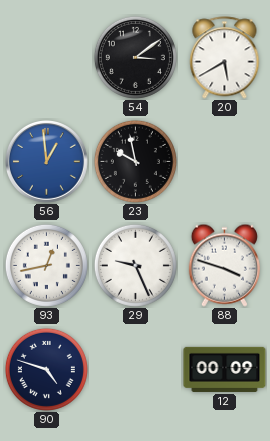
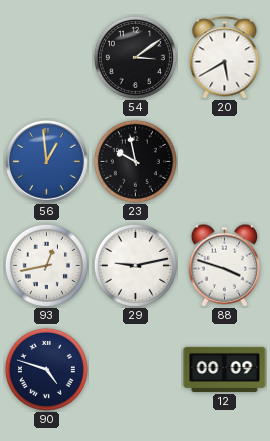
29: 9:26 -> 9:13 (135, 265)
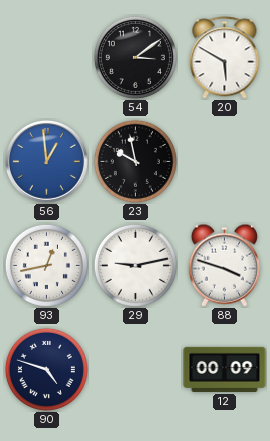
20: 5:40 -> 5:50 (225, 58)
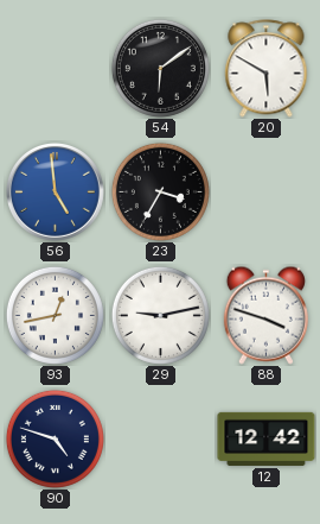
54: 3:09 -> 6:09 (160, 68)
56: 12:59 -> 4:59 (56, 192)
23: 9:58 -> 3:35 (160, 191)
12: 00:09 -> 12:42 (267, 438)
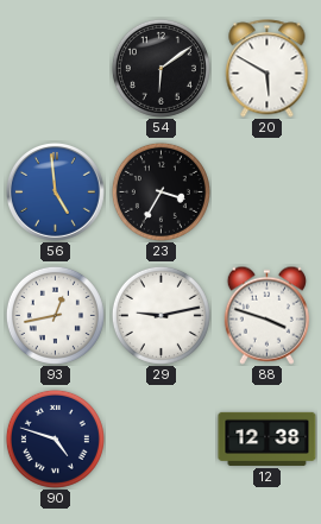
12: 12:42 -> 12:38 (267, 438)
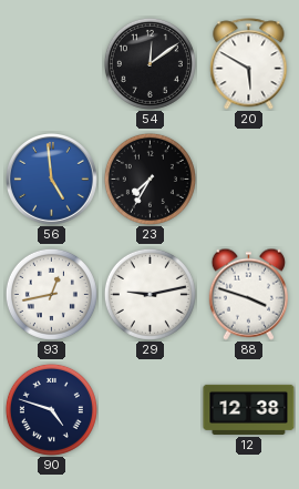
54: 6:09 -> 12:09 (149, 63)
23: 3:35 -> 7:35 (149, 179)
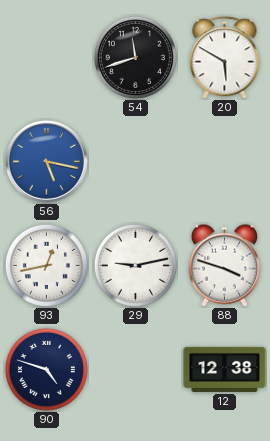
54: 12:09 -> 11:42 (135, 57)
56: 4:59 -> 5:17 (47, 162)
23: 7:35 -> none (149, 179)
